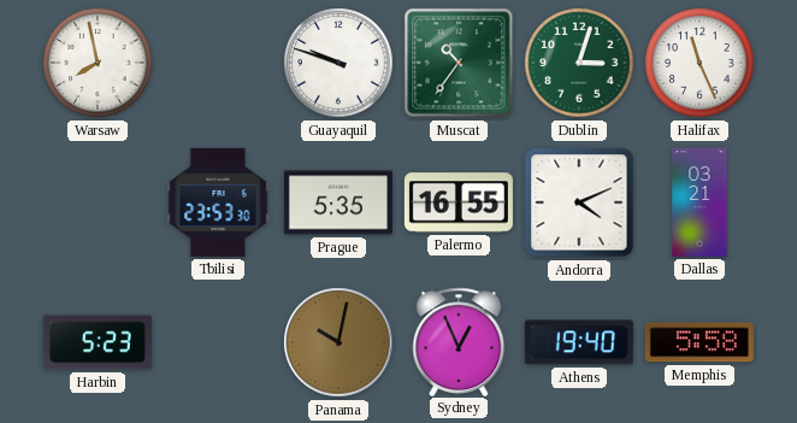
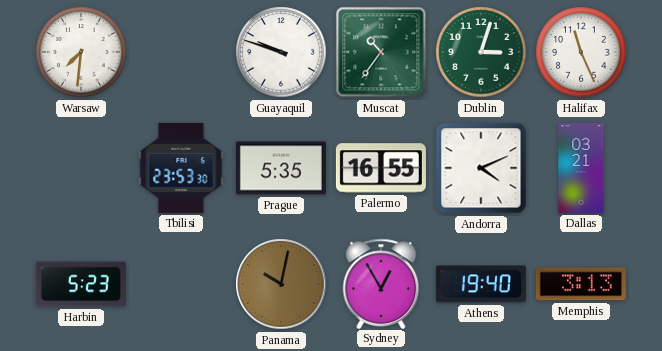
Warsaw: 7:58 -> 7:31 (81, 52)
Sydney: 12:56 -> 12:55 (381, 283)
Memphis: 5:58 -> 3:13 (581, 284)
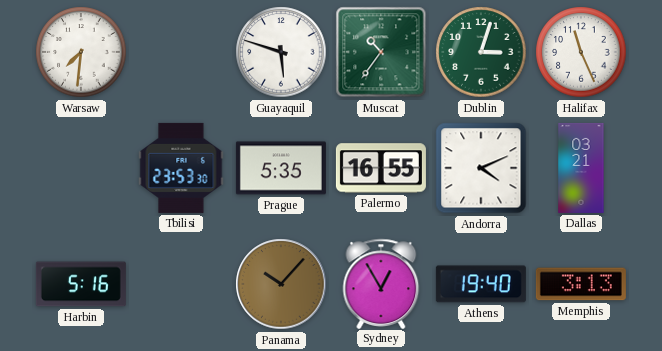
Guayaquil: 9:48 -> 5:48 (281, 52)
Harbin: 5:23 -> 5:16 (81, 284)
Panama: 10:02 -> 10:07 (281, 284)
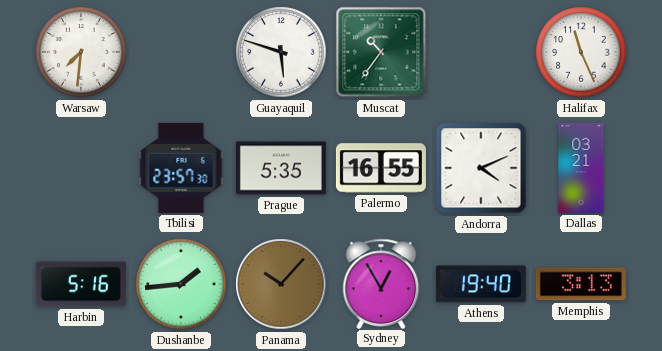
Dublin: 3:03 -> none (481, 52)
Tbilisi: 23:53 -> 23:57 (181, 168)
Dushanbe: none -> 1:44 (181, 284)
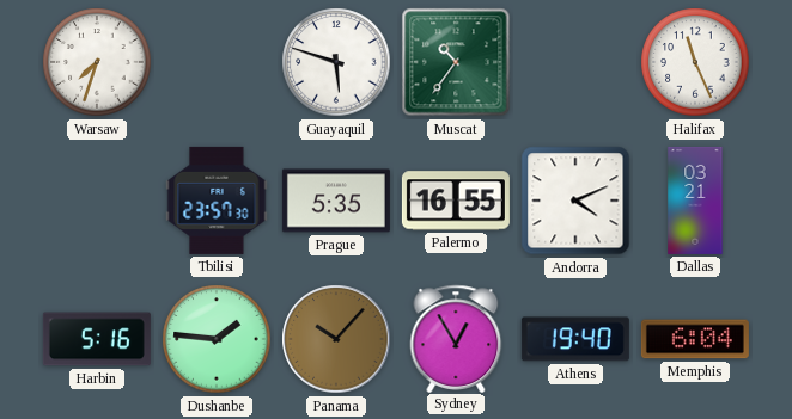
Warsaw: 7:31 -> 7:33 (97, 62)
Dushanbe: 1:44 -> 1:46 (217, 339)
Memphis: 3:13 -> 6:04 (695, 339)
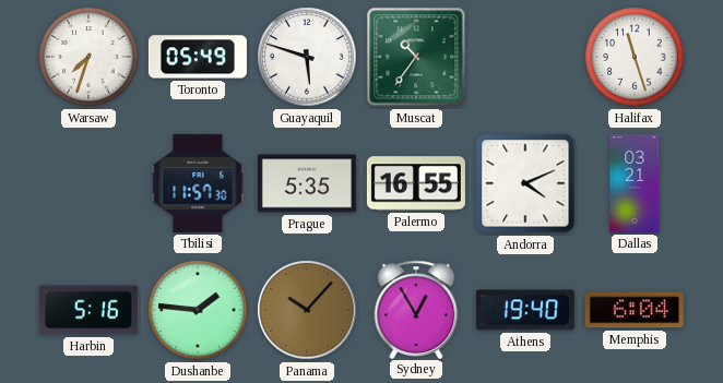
Toronto: none -> 05:49 (198, 57)
Halifax: 11:26 -> 11:27 (635, 57)
Tbilisi: 23:57 -> 11:57 (198, 183)
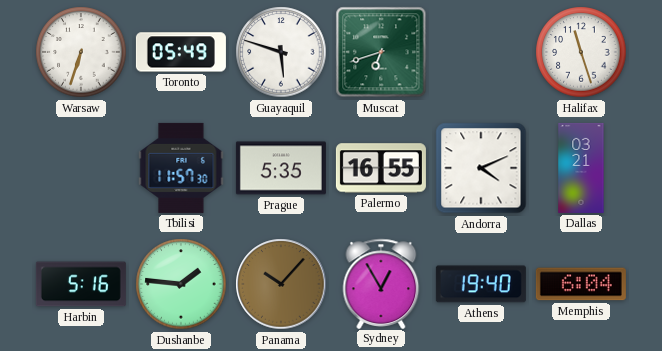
Warsaw: 7:33 -> 6:33 (81, 52)
Muscat: 10:36 -> 6:42 (381, 52)
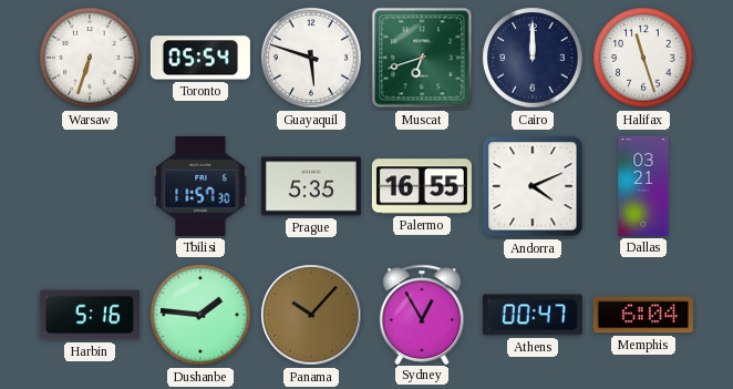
Toronto: 05:49 -> 05:54 (200, 58)
Cairo: none -> 12:00 (533, 58)
Athens: 19:40 -> 00:47 (533, 315)
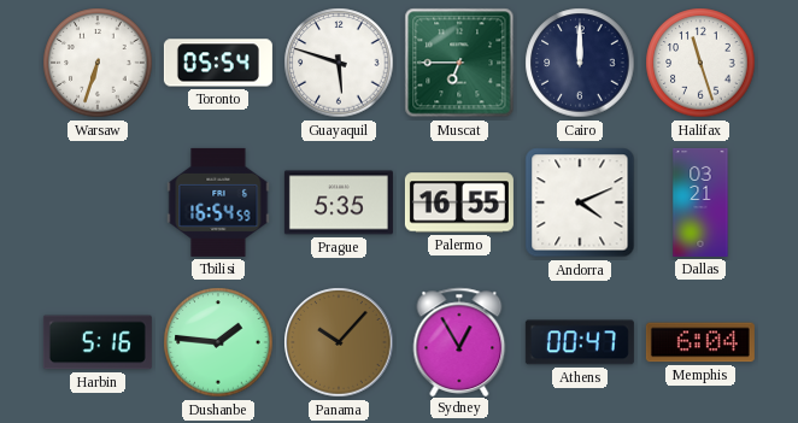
Muscat: 6:42 -> 6:45 (459, 63)
Tbilisi: 11:57 -> 16:54 (218, 202)
